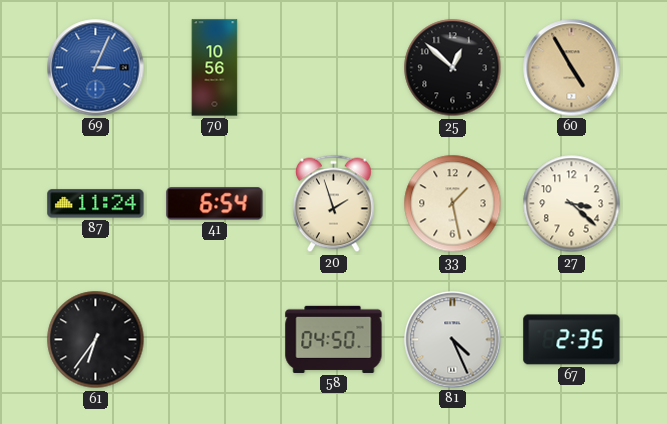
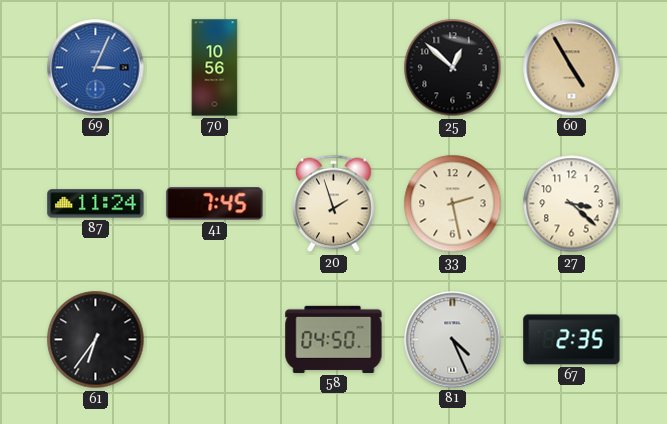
41: 6:54 -> 7:45 (215, 204)
33: 1:28 -> 2:28 (453, 204)
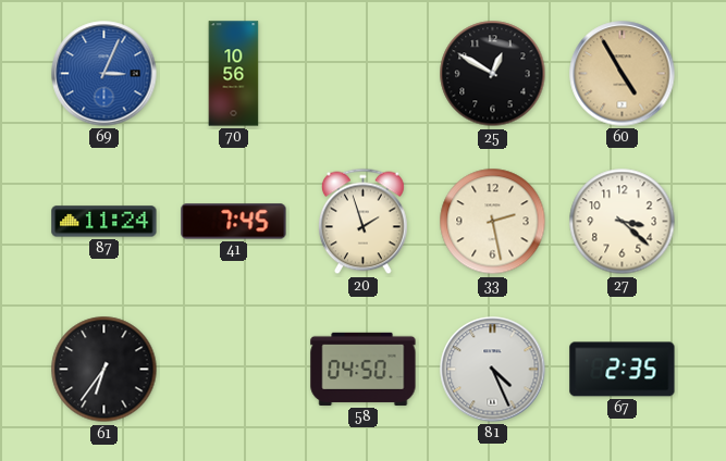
25: 12:52 -> 12:50 (493, 74)
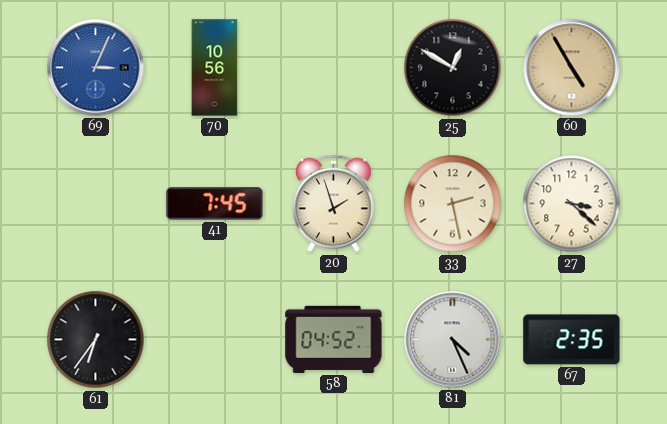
87: 11:24 -> none (104, 222)
58: 04:50 -> 04:52 (334, 339)
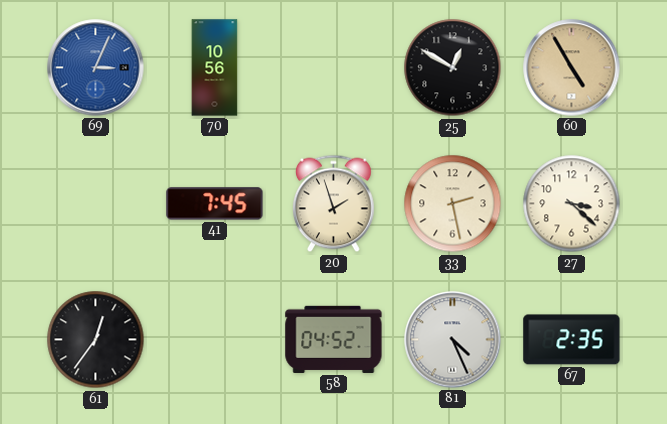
61: 6:36 -> 12:36 (96, 340)
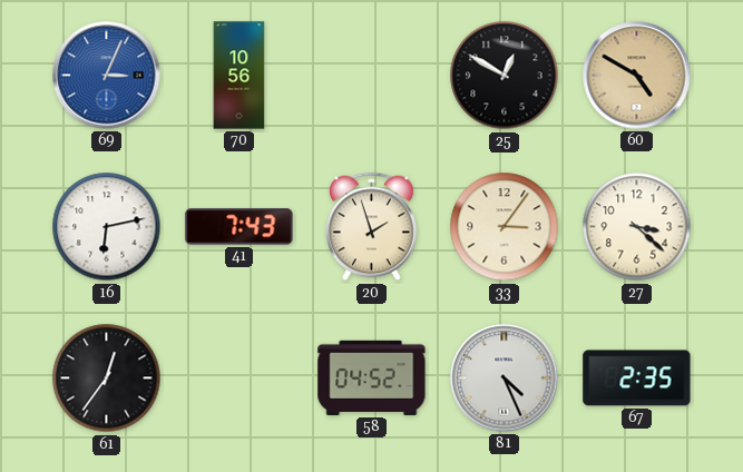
60: 4:55 -> 4:50 (637, 76)
16: none -> 6:13 (107, 227)
41: 7:45 -> 7:43 (239, 227)
33: 2:28 -> 3:06 (505, 227)
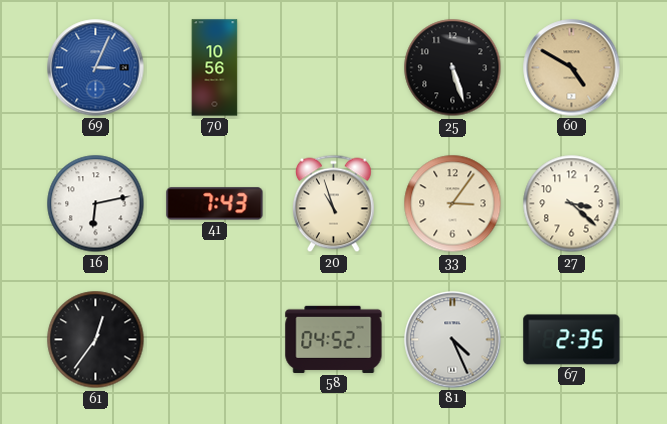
25: 12:50 -> 5:27 (453, 68)
20: 1:57 -> 10:57 (334, 204)
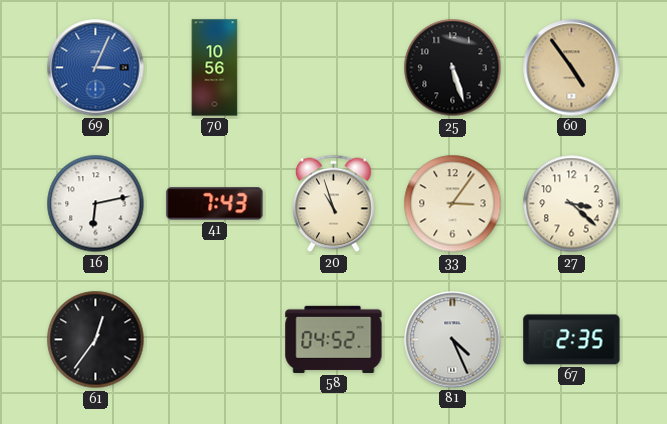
60: 4:50 -> 4:54 (572, 68)
